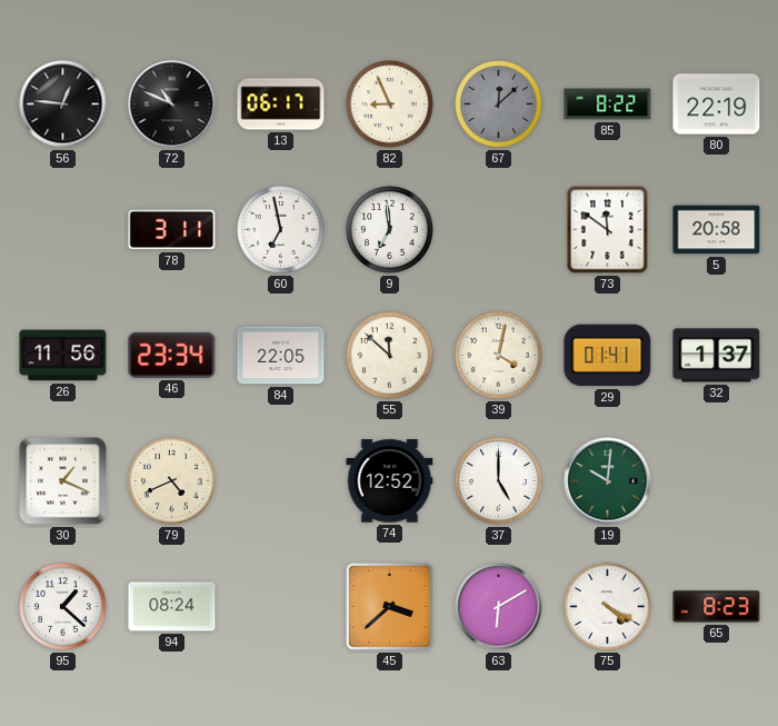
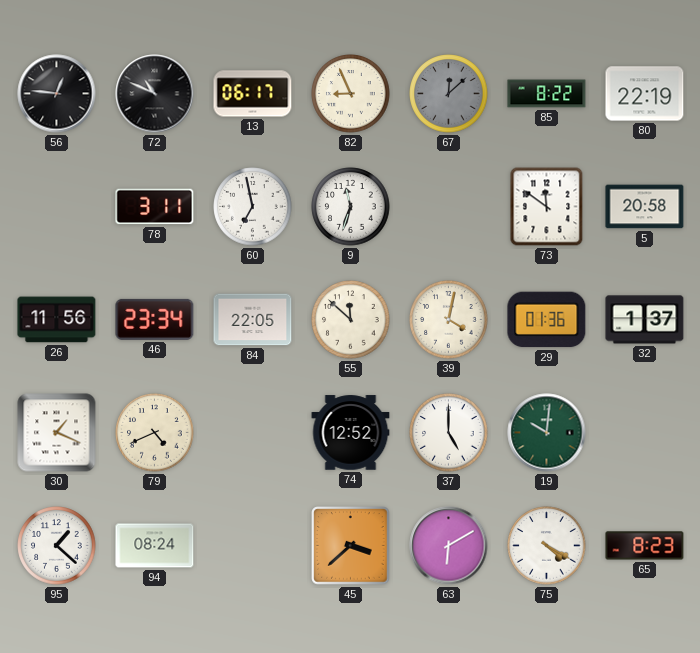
9: 6:59 -> 11:33 (351, 207)
29: 01:41 -> 01:36 (547, 320)
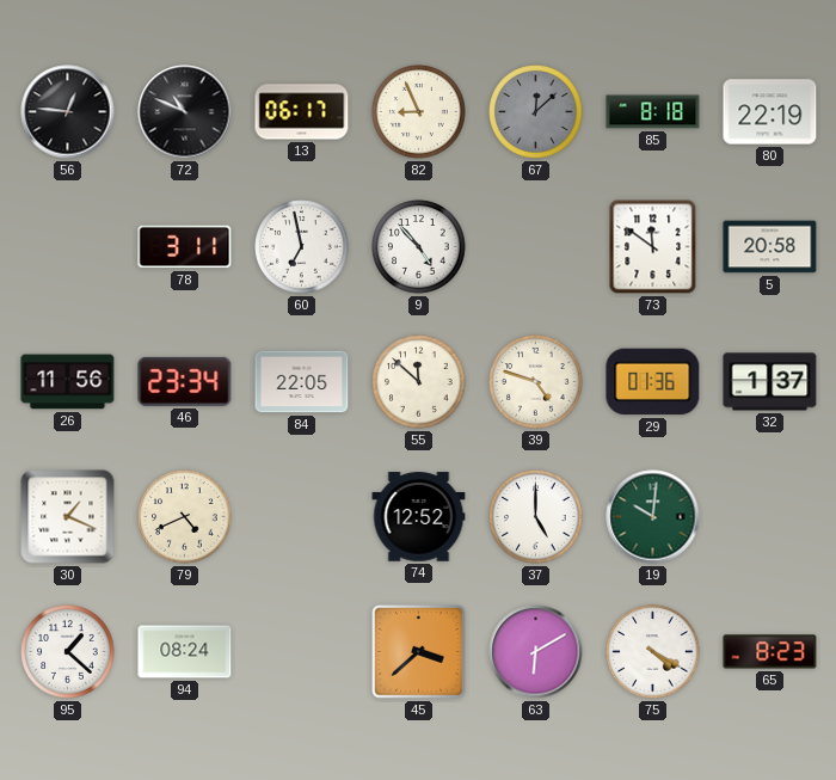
85: 8:22 -> 8:18 (653, 112)
9: 11:33 -> 4:53 (419, 247)
39: 4:02 -> 4:48 (536, 382)
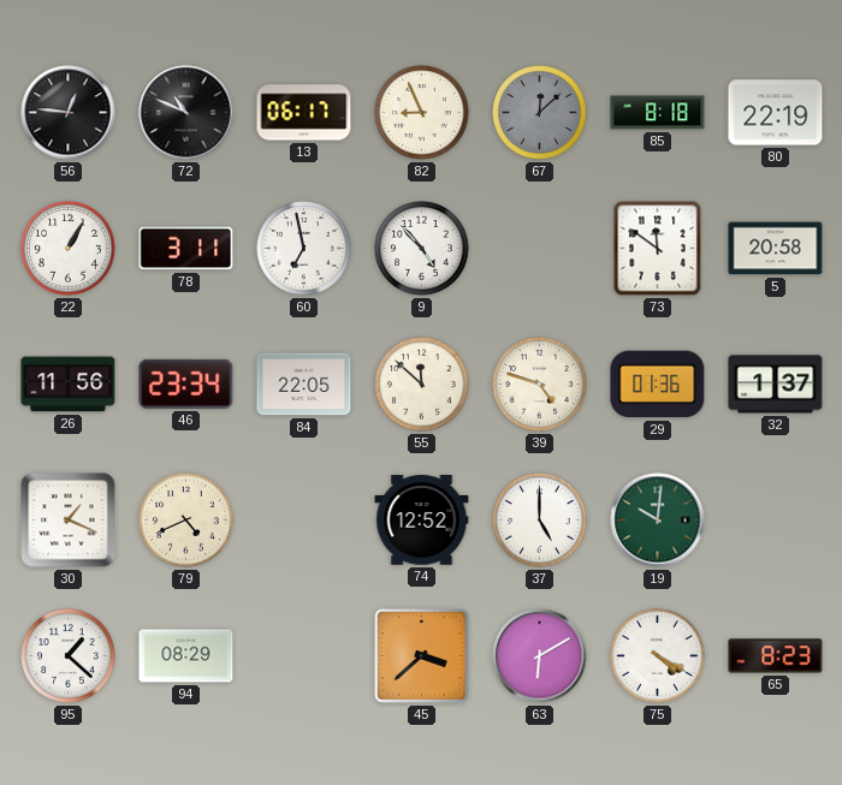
22: none -> 1:05 (69, 249)
94: 08:24 -> 08:29 (186, 656)
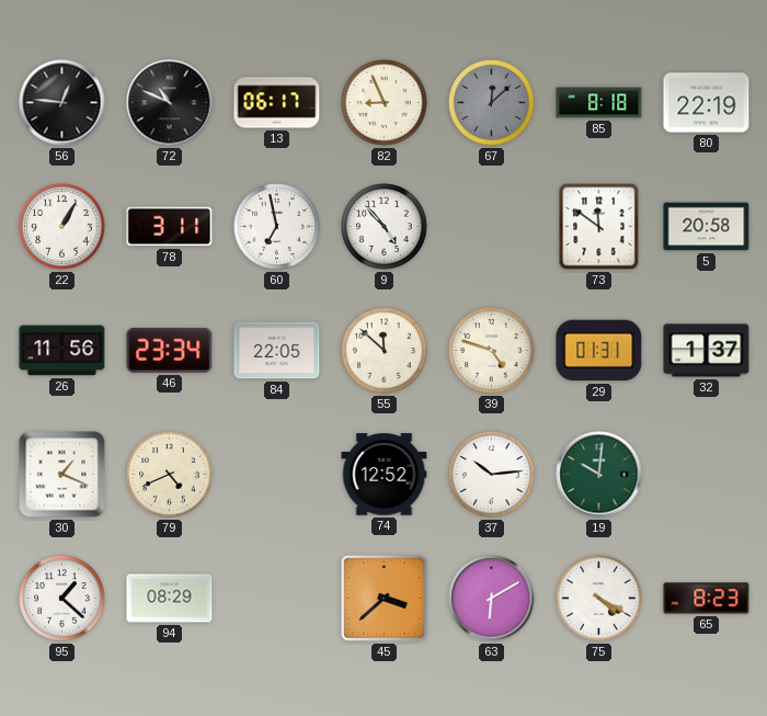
29: 01:36 -> 01:31 (599, 351)
37: 5:00 -> 10:14 (492, 475)
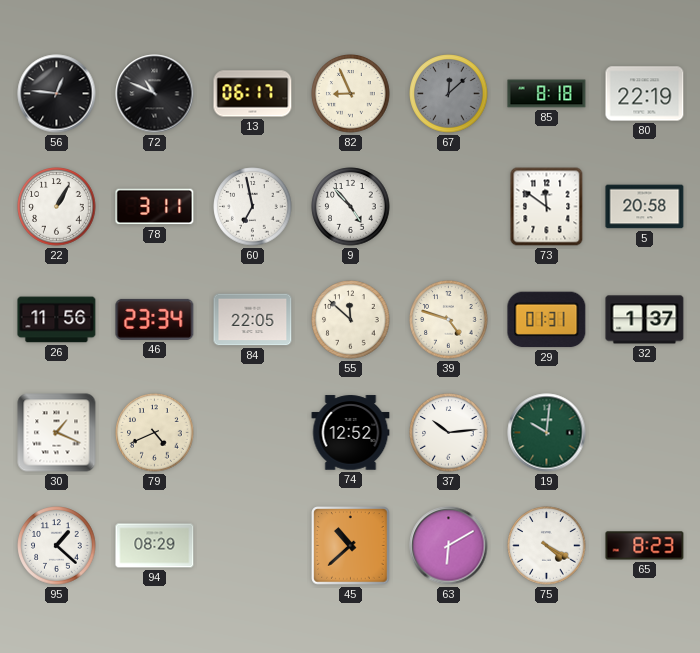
45: 3:38 -> 10:38 (351, 546)
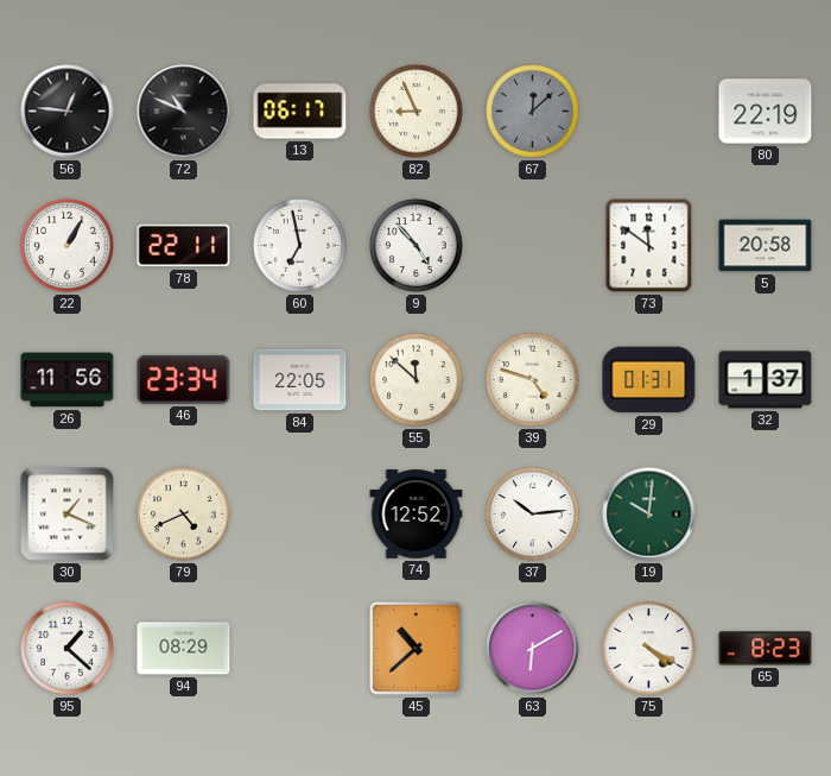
85: 8:18 -> none (547, 94)
78: 3:11 -> 22:11 (184, 246)
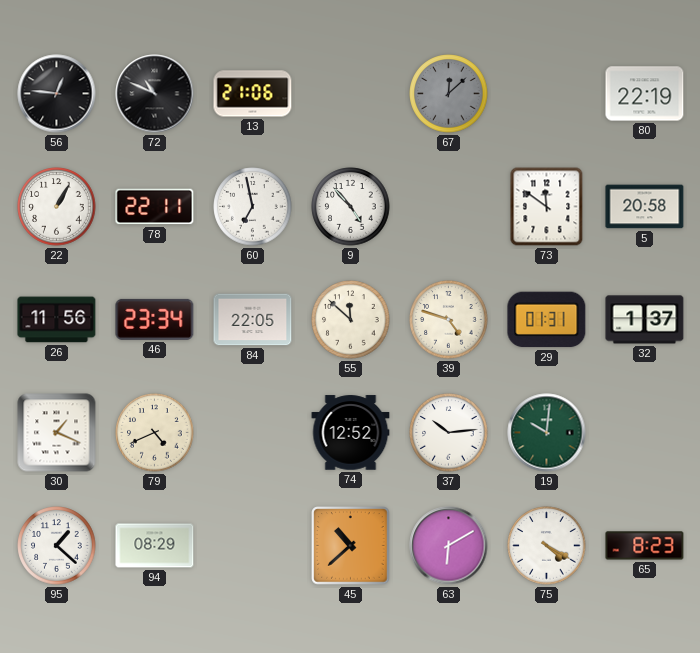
13: 06:17 -> 21:06 (253, 94)
82: 8:56 -> none (417, 112)
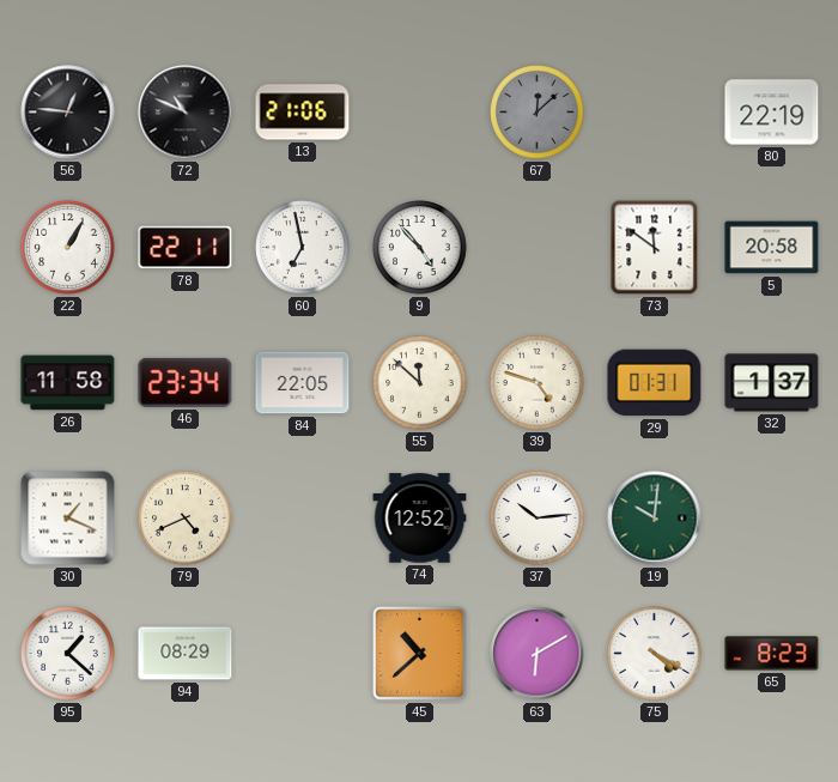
26: 11:56 -> 11:58 (68, 383)
